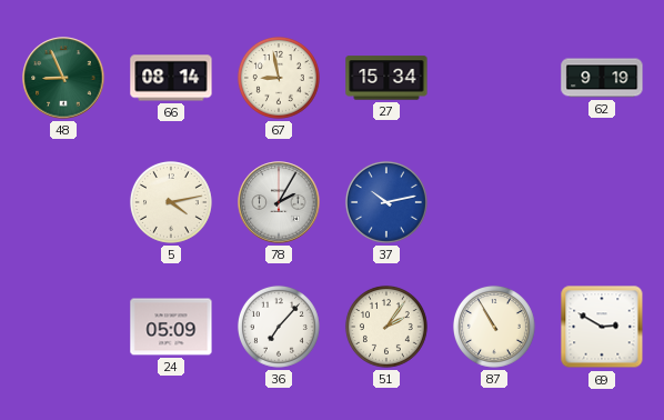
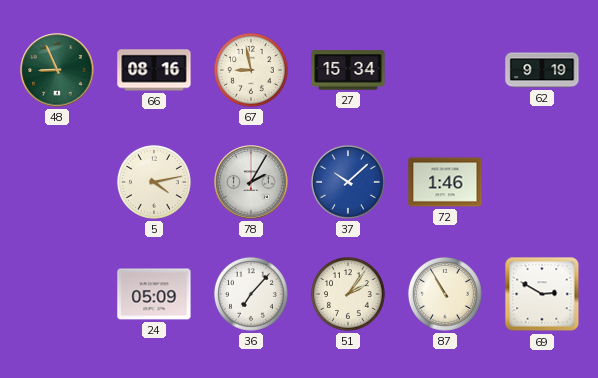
66: 08:14 -> 08:16 (154, 70)
37: 10:13 -> 10:08 (348, 182)
72: none -> 1:46 (445, 182)
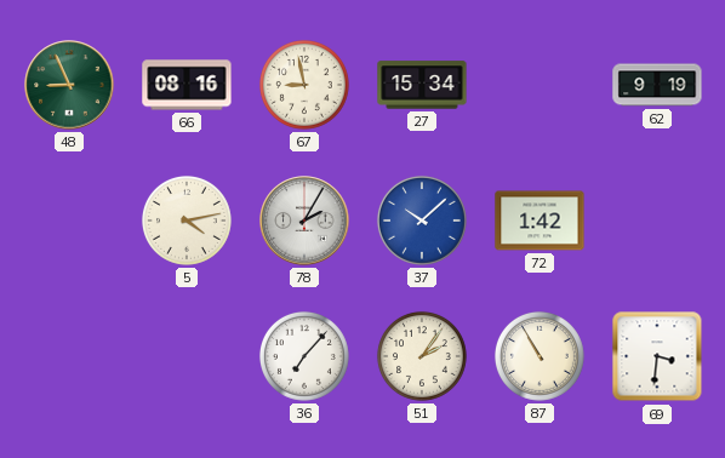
72: 1:46 -> 1:42 (540, 221)
24: 05:09 -> none (154, 294)
69: 2:50 -> 3:31 (657, 356)
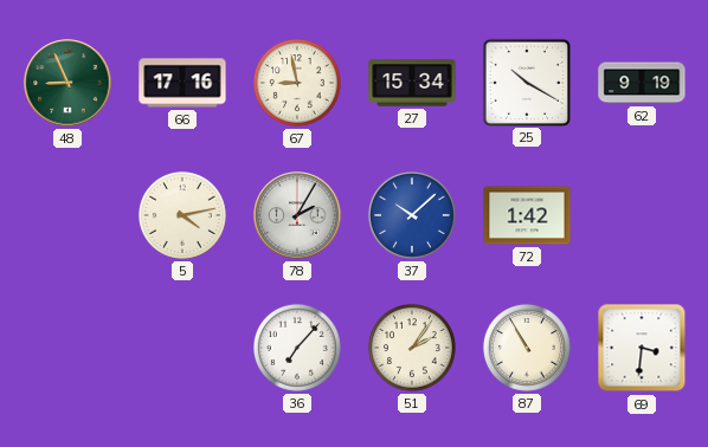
66: 08:16 -> 17:16 (182, 83)
25: none -> 10:20 (526, 82)
